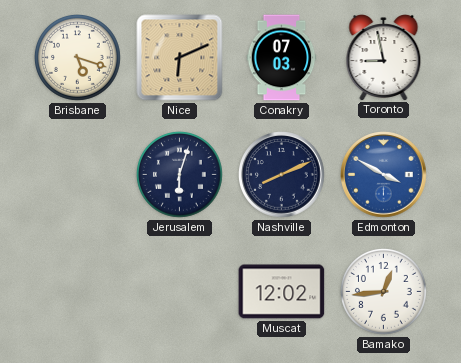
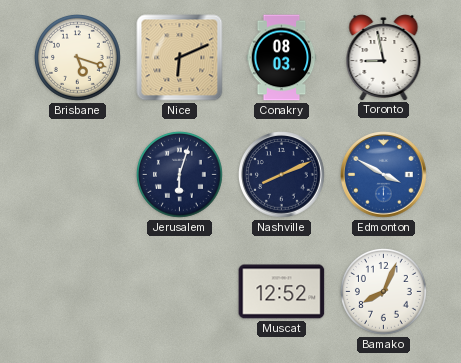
Conakry: 07:03 -> 08:03 (282, 58)
Muscat: 12:02 -> 12:52 (282, 292)
Bamako: 12:44 -> 8:04 (384, 292)
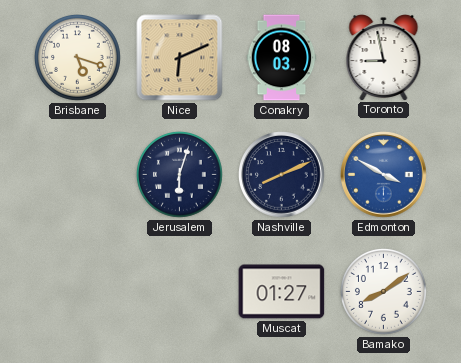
Muscat: 12:52 -> 01:27 (282, 292)
Bamako: 8:04 -> 8:09 (384, 292)
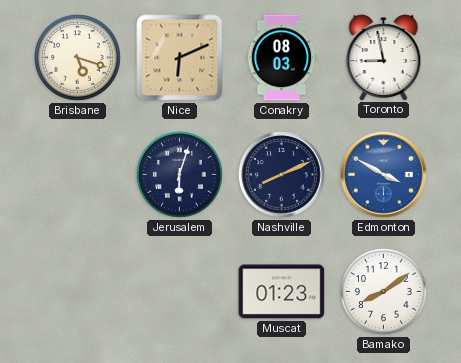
Muscat: 01:27 -> 01:23 (282, 292)
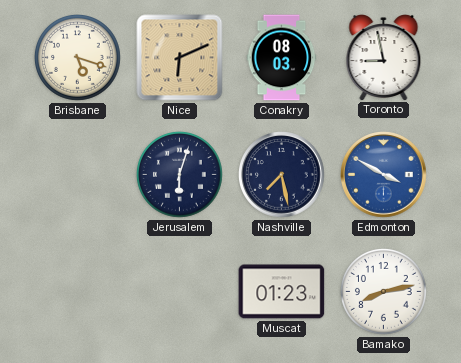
Nashville: 8:11 -> 7:28 (282, 175)
Bamako: 8:09 -> 8:13 (384, 292)
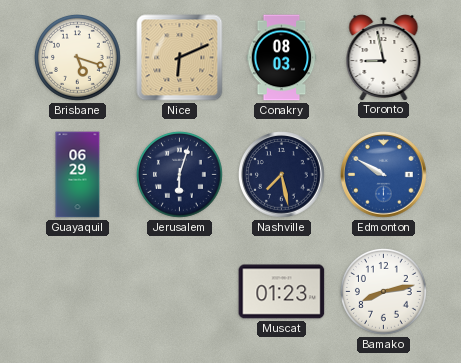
Guayaquil: none -> 06:29 (78, 175)
Edmonton: 3:50 -> 9:50 (384, 175)
